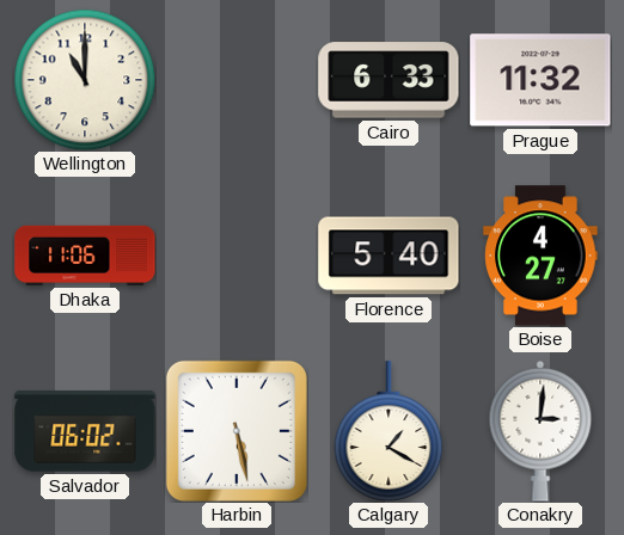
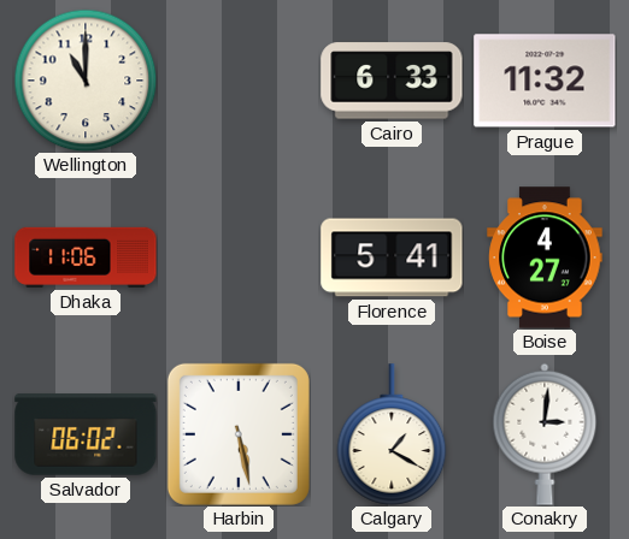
Florence: 5:40 -> 5:41 (392, 257)
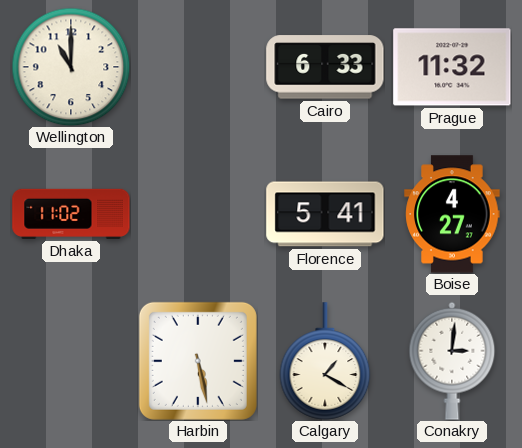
Dhaka: 11:06 -> 11:02 (71, 214)
Salvador: 06:02 -> none (86, 434)
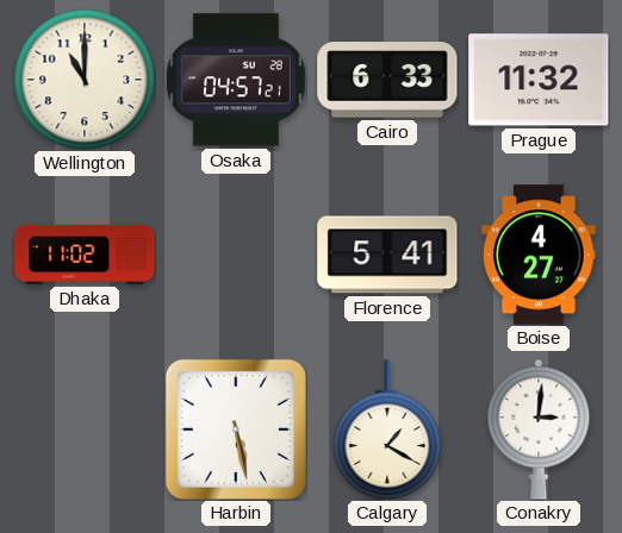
Osaka: none -> 04:57 (236, 80)
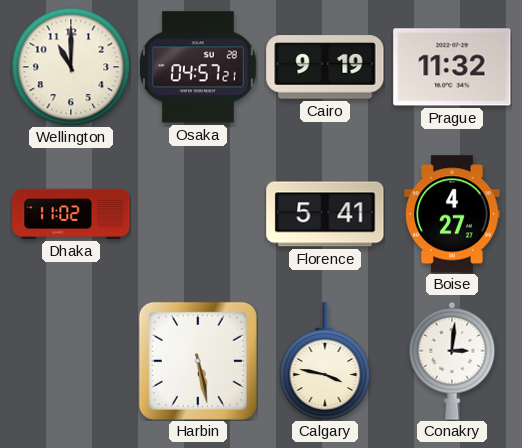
Cairo: 6:33 -> 9:19 (325, 67)
Calgary: 1:20 -> 3:47 (325, 361)
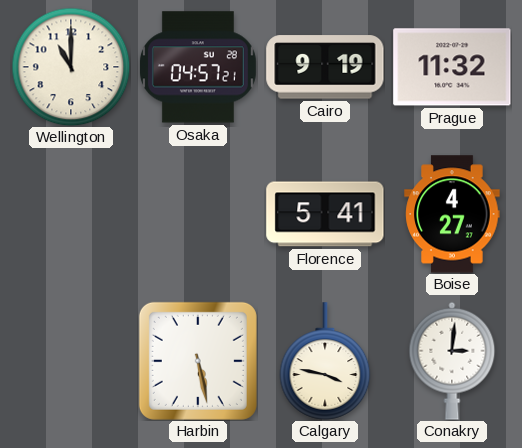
Dhaka: 11:02 -> none (71, 214)
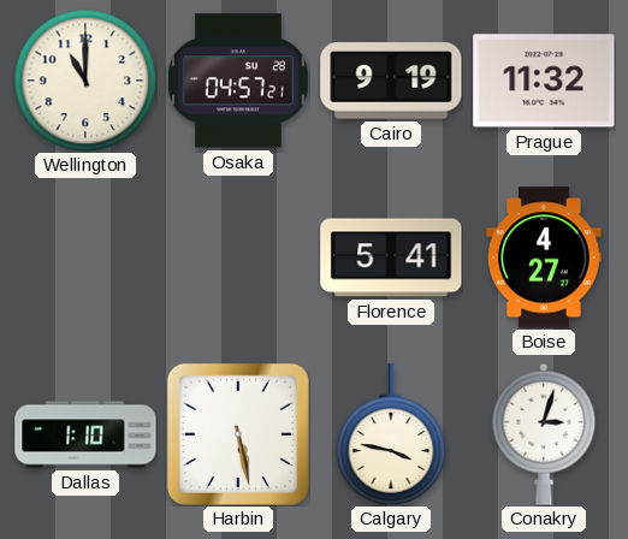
Dallas: none -> 1:10 (85, 434)
Conakry: 3:01 -> 3:03 (544, 434)
